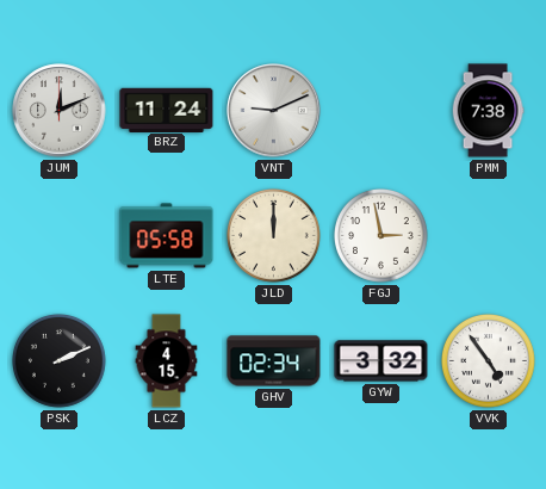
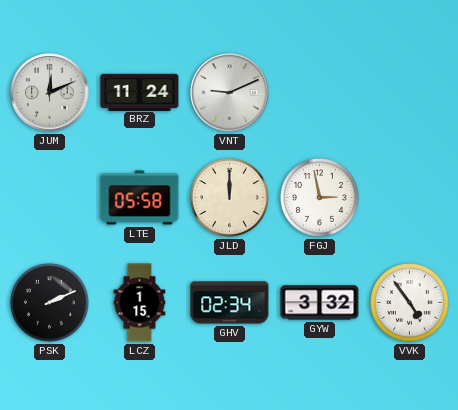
PMM: 7:38 -> none (488, 111)
LCZ: 4:15 -> 1:15 (140, 303)
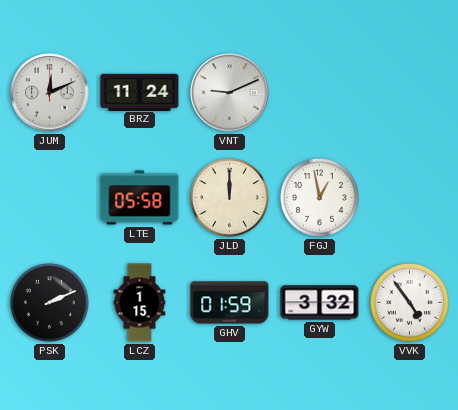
FGJ: 2:58 -> 12:58 (320, 198)
GHV: 02:34 -> 01:59 (230, 303)
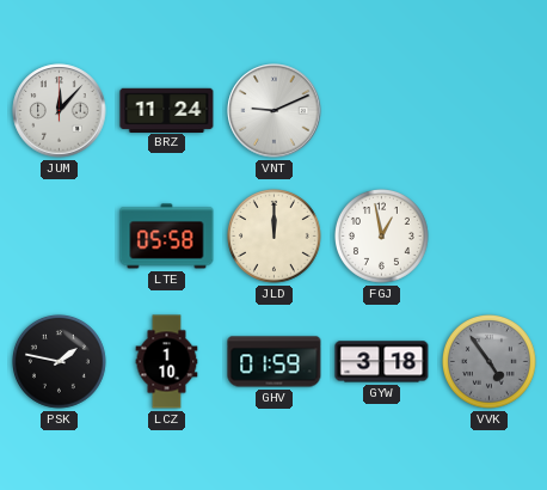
JUM: 12:11 -> 12:07 (60, 111)
PSK: 2:11 -> 1:47 (60, 362)
LCZ: 1:15 -> 1:10 (167, 362)
GYW: 3:32 -> 3:18 (382, 362)
VVK dial: white -> grey (490, 362)
